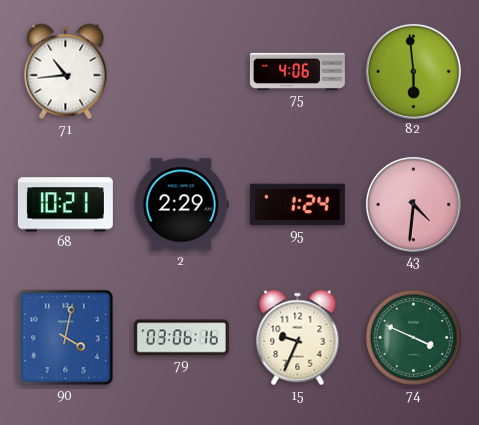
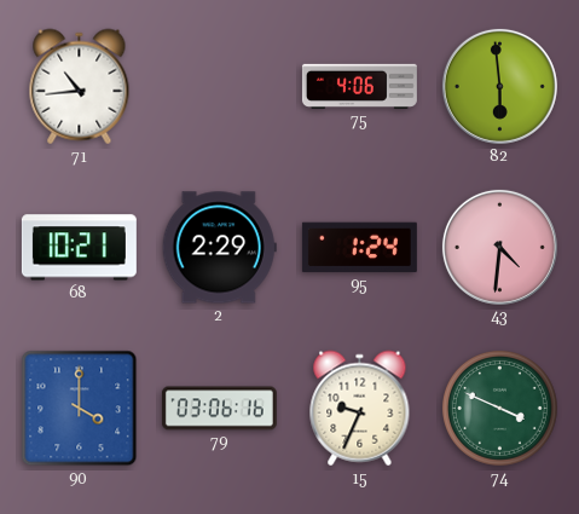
90: 4:02 -> 4:00 (80, 409)
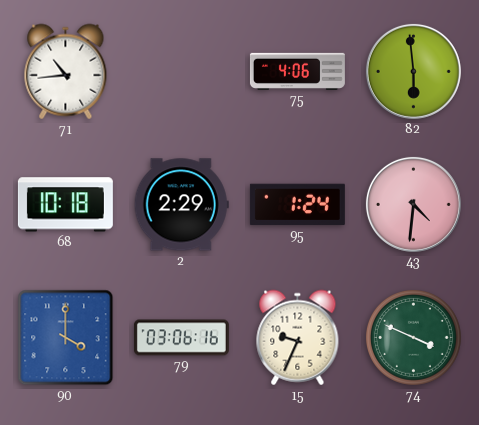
68: 10:21 -> 10:18 (65, 205)
